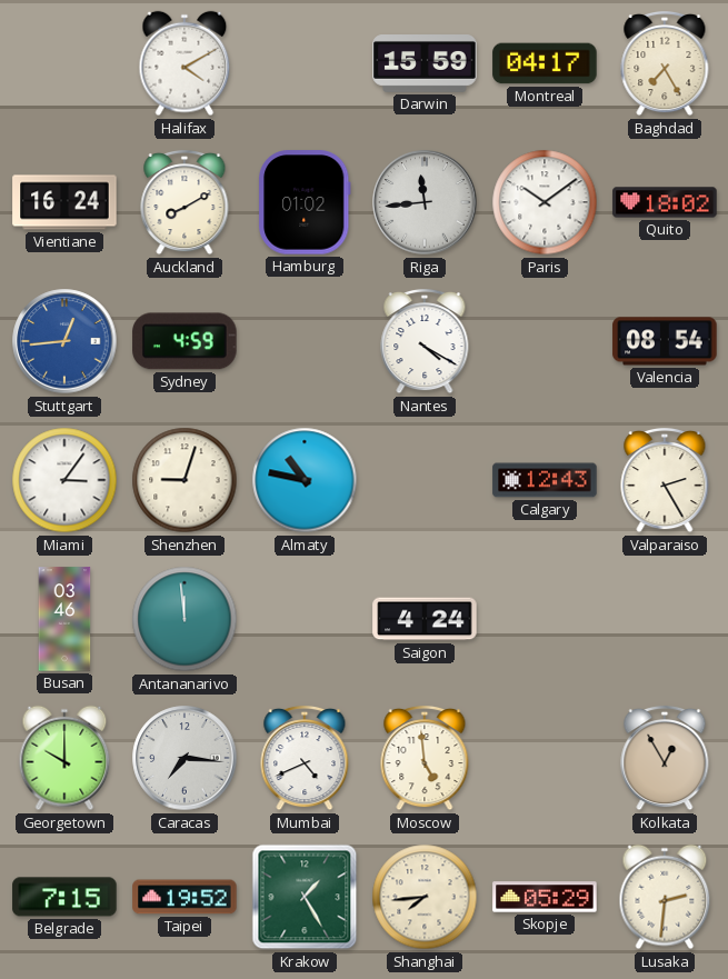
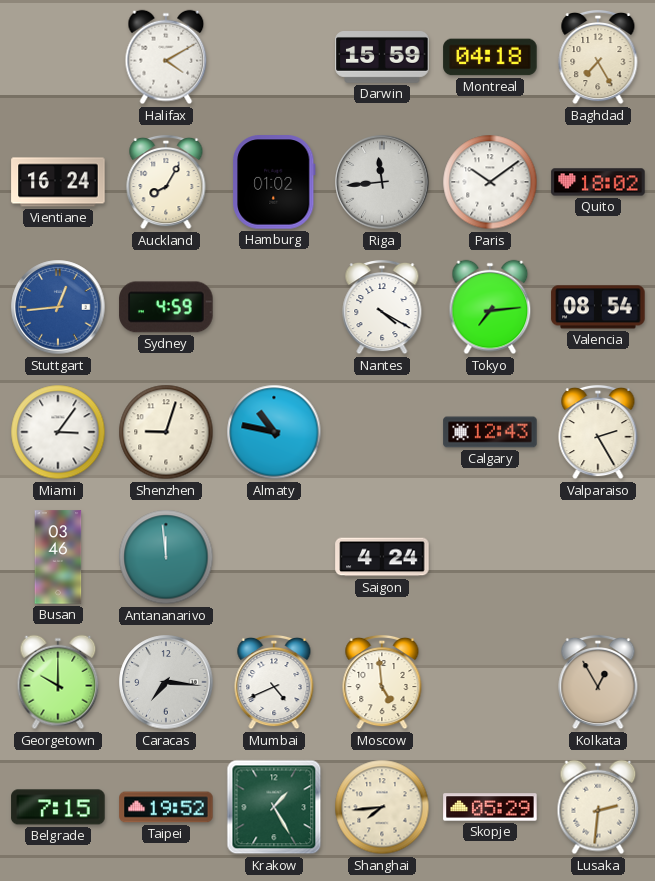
Montreal: 04:17 -> 04:18 (490, 57)
Auckland: 8:10 -> 8:05 (166, 182)
Tokyo: none -> 7:14 (490, 307)
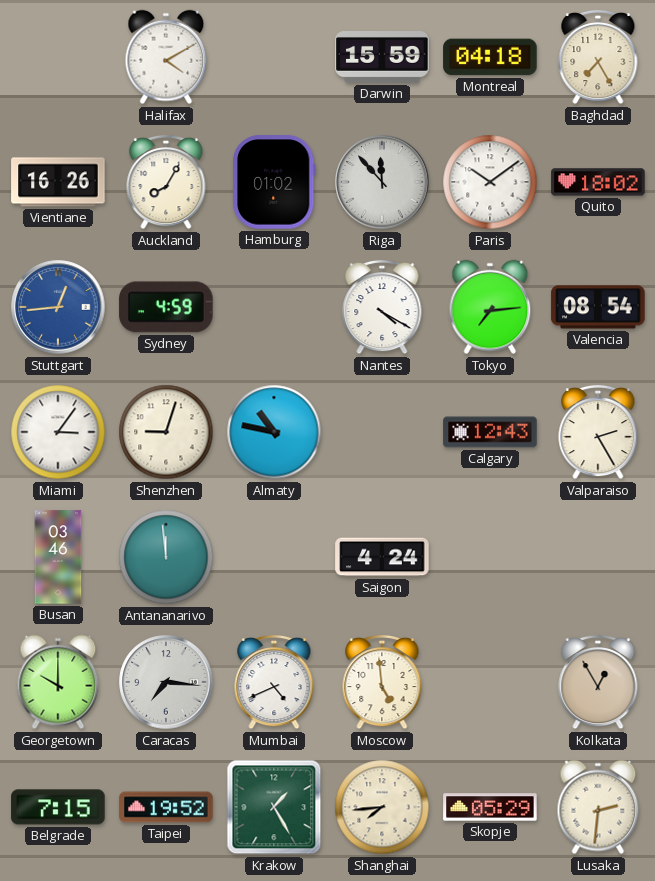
Vientiane: 16:24 -> 16:26 (58, 182)
Riga: 11:44 -> 11:53 (382, 182)
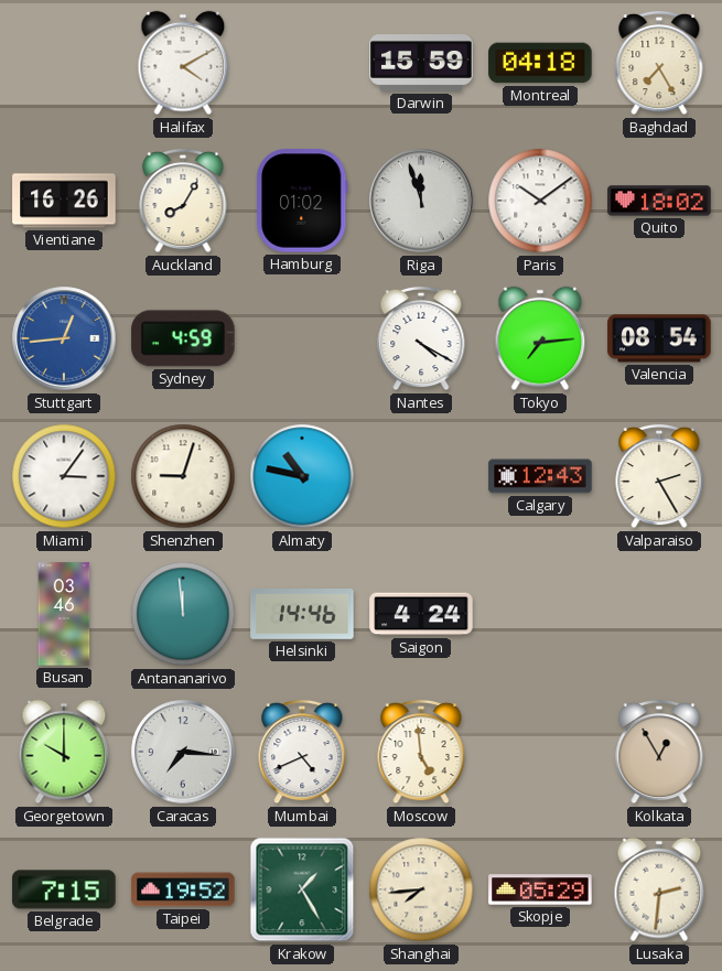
Riga: 11:53 -> 11:57 (421, 201)
Helsinki: none -> 14:46 (302, 615)
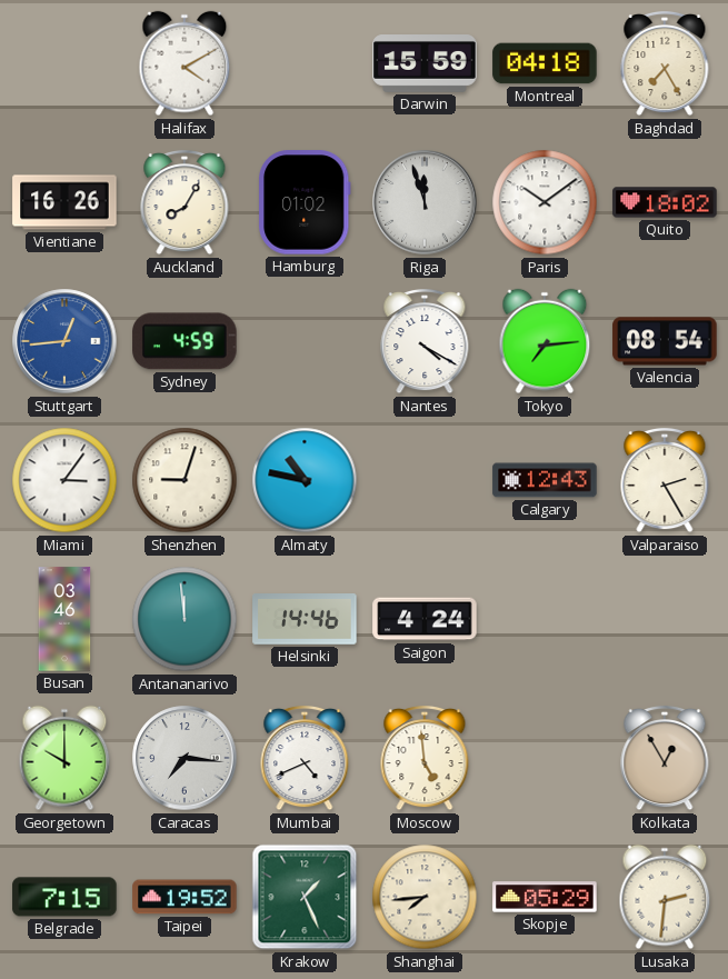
Krakow: 1:25 -> 1:26 (305, 897)
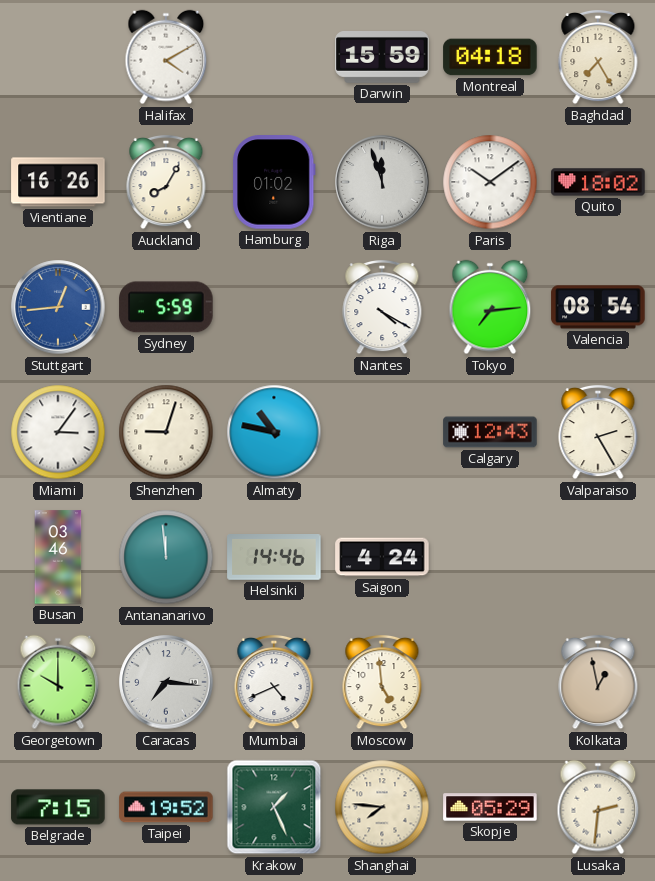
Sydney: 4:59 -> 5:59 (166, 307)
Kolkata: 12:55 -> 12:58 (598, 682)
Shanghai: 7:44 -> 7:46 (382, 807)
